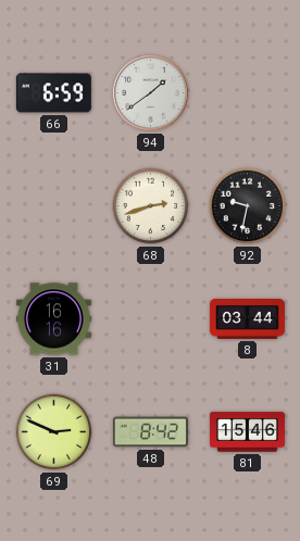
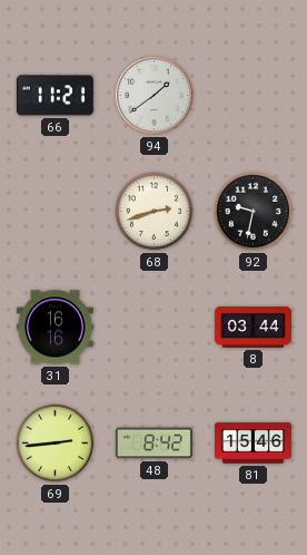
66: 6:59 -> 11:21 (55, 96)
69: 2:49 -> 2:44 (56, 444)
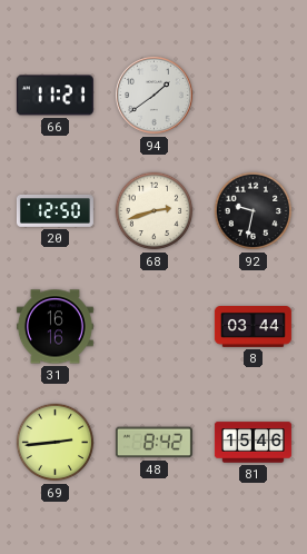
20: none -> 12:50 (55, 211)
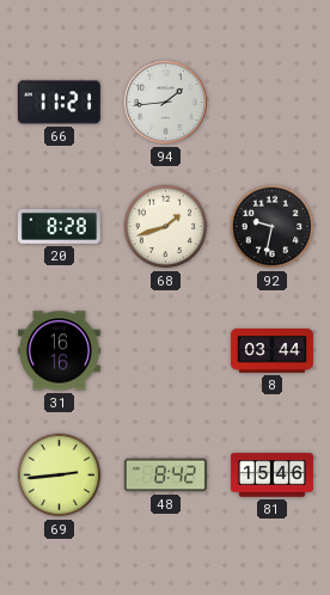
94: 1:39 -> 1:44 (166, 103)
20: 12:50 -> 8:28 (59, 227)
68: 2:42 -> 1:42 (166, 227)
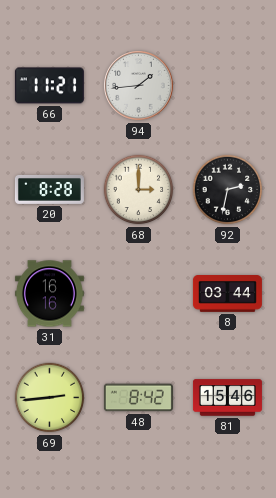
68: 1:42 -> 3:00 (139, 190)
92: 9:32 -> 2:32 (228, 190)
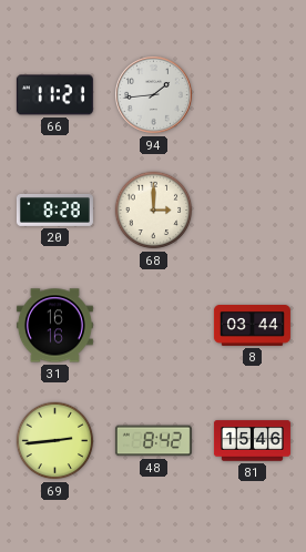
92: 2:32 -> none (228, 190)
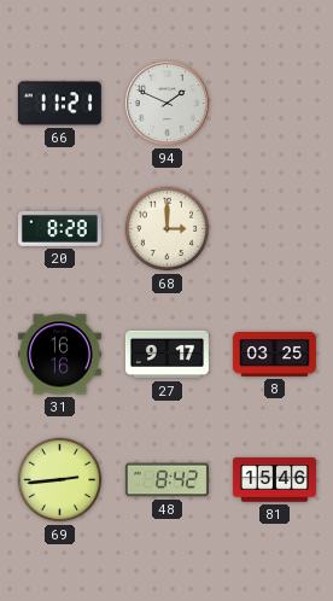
94: 1:44 -> 1:49 (168, 104)
27: none -> 9:17 (166, 355)
8: 03:44 -> 03:25 (274, 355)
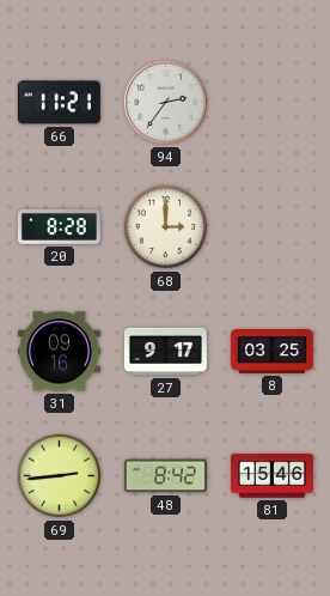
94: 1:49 -> 2:36 (166, 103)
31: 16:16 -> 09:16 (59, 352)
